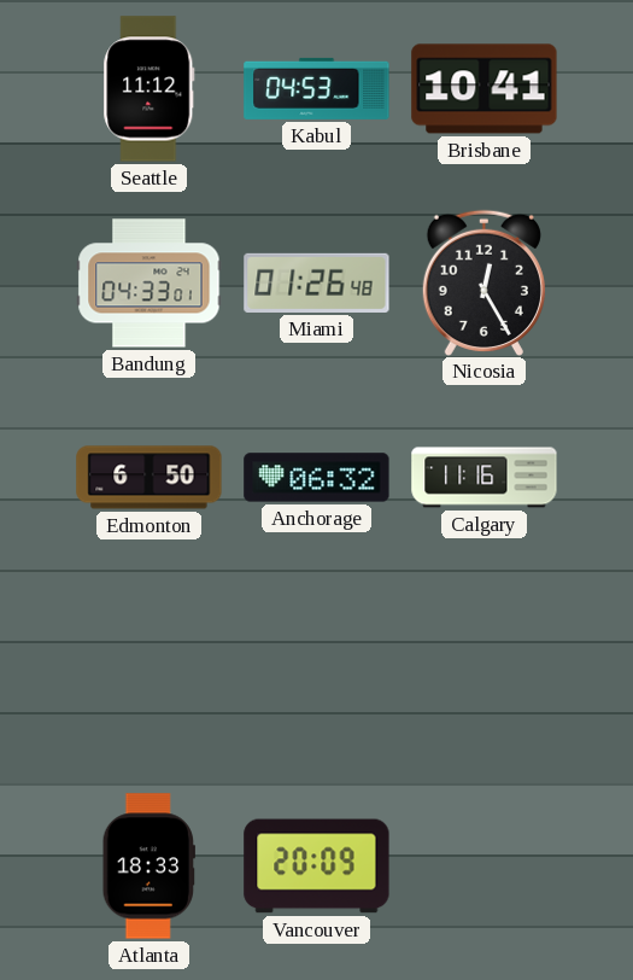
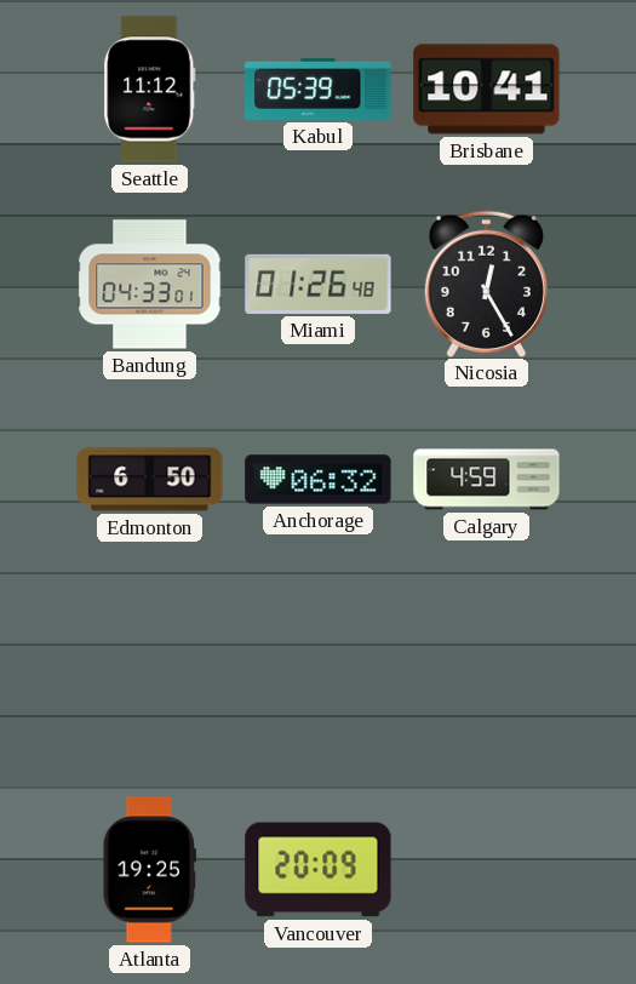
Kabul: 04:53 -> 05:39 (319, 88)
Calgary: 11:16 -> 4:59 (487, 480)
Atlanta: 18:33 -> 19:25 (149, 870)
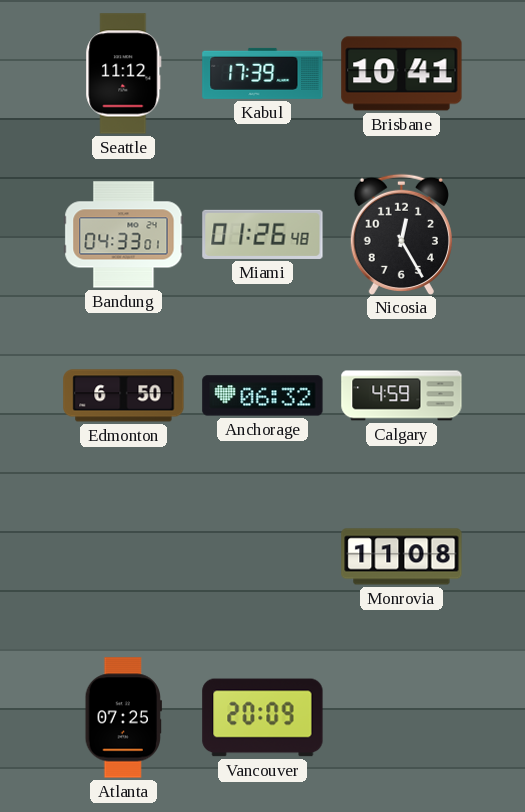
Kabul: 05:39 -> 17:39 (263, 73)
Monrovia: none -> 11:08 (402, 557)
Atlanta: 19:25 -> 07:25 (123, 718)
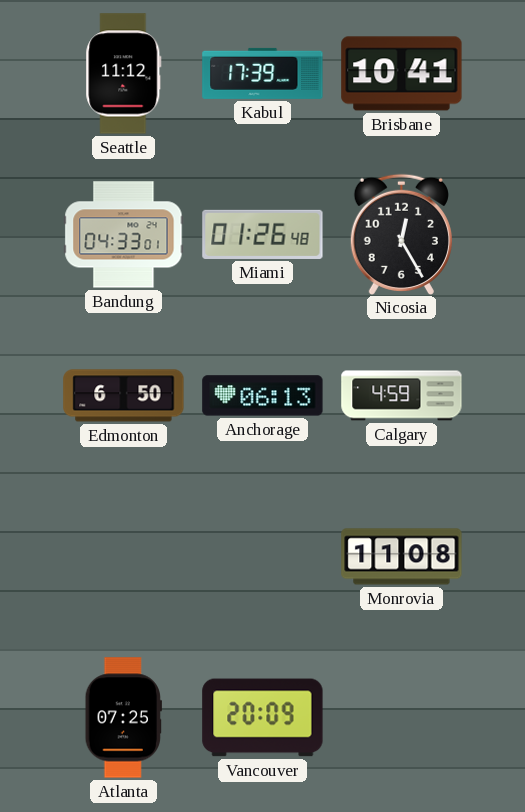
Anchorage: 06:32 -> 06:13 (263, 396)
